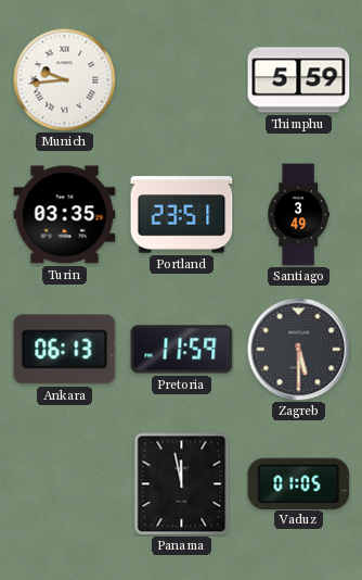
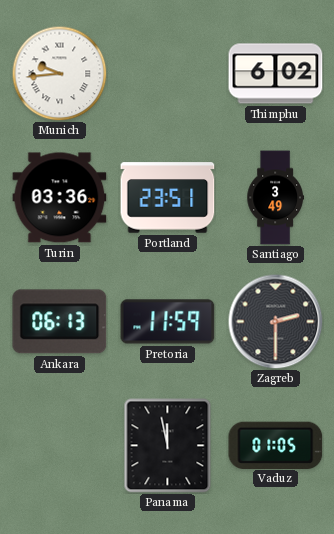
Thimphu: 5:59 -> 6:02 (276, 74)
Turin: 03:35 -> 03:36 (60, 198)
Zagreb: 5:30 -> 2:30 (275, 321)
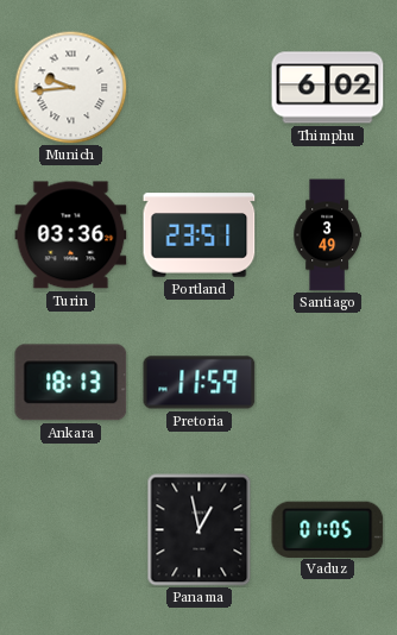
Ankara: 06:13 -> 18:13 (71, 383)
Zagreb: 2:30 -> none (275, 321)
Panama: 11:58 -> 12:58 (200, 530)
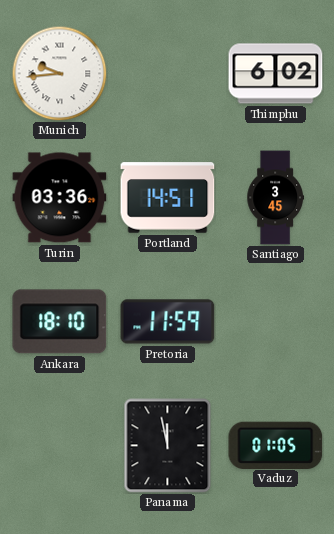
Portland: 23:51 -> 14:51 (168, 198)
Santiago: 3:49 -> 3:45 (275, 198)
Ankara: 18:13 -> 18:10 (60, 322)
Panama: 12:58 -> 11:58 (168, 446)
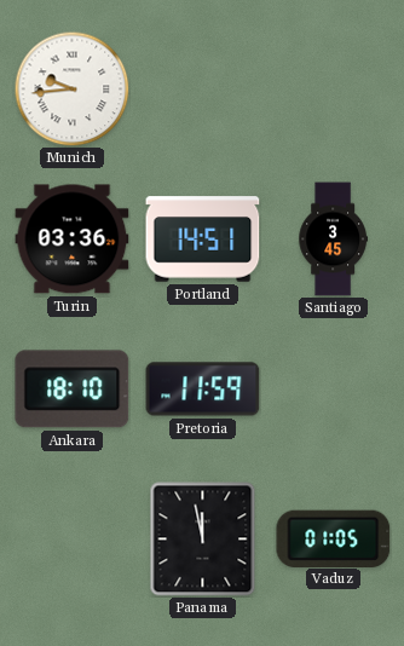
Thimphu: 6:02 -> none (276, 74)
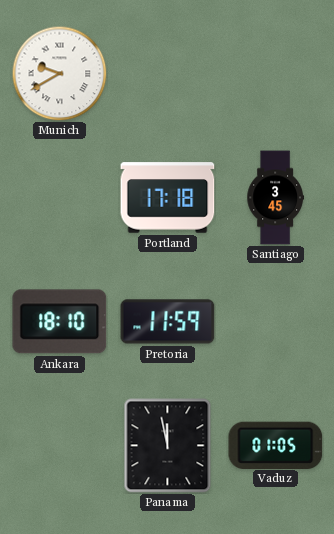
Munich: 9:44 -> 9:40 (59, 73)
Turin: 03:36 -> none (73, 240)
Portland: 14:51 -> 17:18 (168, 198)
